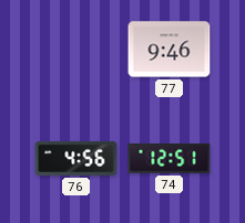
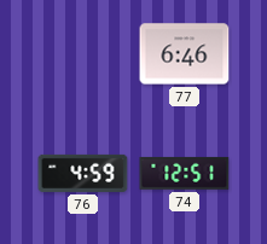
77: 9:46 -> 6:46 (185, 54)
76: 4:56 -> 4:59 (83, 173)
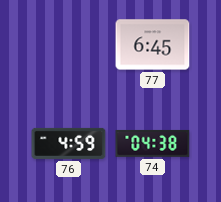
77: 6:46 -> 6:45 (153, 45)
74: 12:51 -> 04:38 (153, 143)
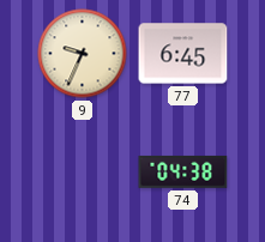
9: none -> 9:34 (83, 54)
76: 4:59 -> none (69, 143)
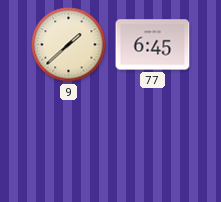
9: 9:34 -> 1:38 (69, 45)
74: 04:38 -> none (183, 171)
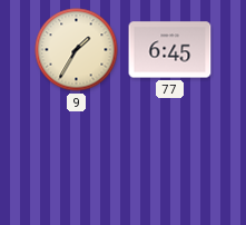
9: 1:38 -> 1:35 (77, 50)
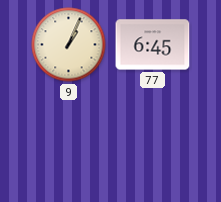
9: 1:35 -> 1:04 (69, 45)
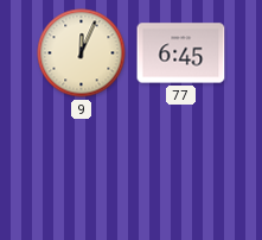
9: 1:04 -> 12:04 (82, 53)
